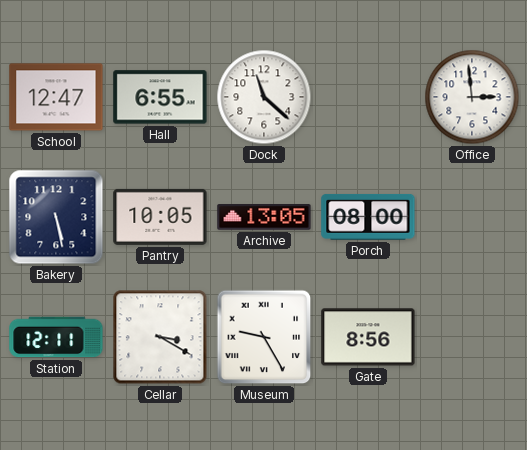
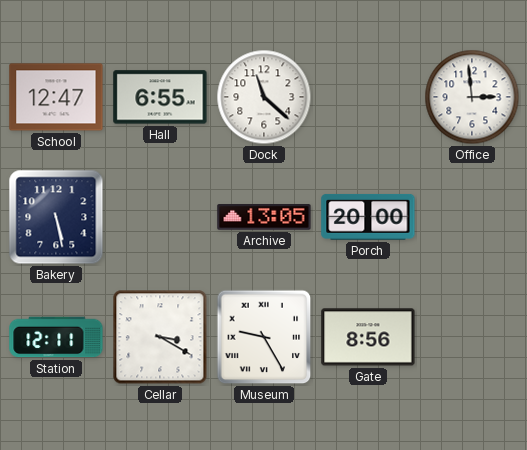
Pantry: 10:05 -> none (160, 217)
Porch: 08:00 -> 20:00 (368, 217)
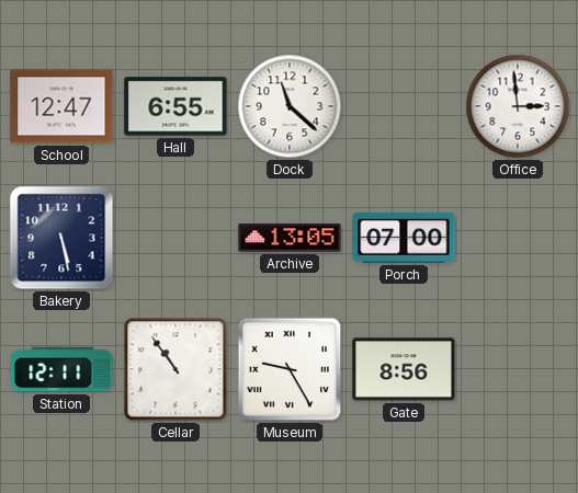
Porch: 20:00 -> 07:00 (404, 238)
Cellar: 3:20 -> 10:54 (175, 369)
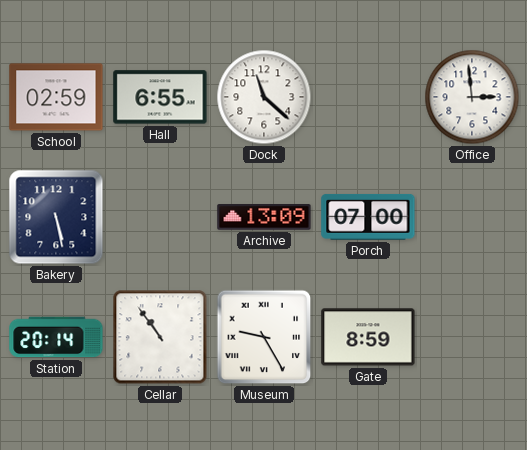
School: 12:47 -> 02:59 (56, 97)
Archive: 13:05 -> 13:09 (264, 217)
Station: 12:11 -> 20:14 (56, 337)
Gate: 8:56 -> 8:59 (368, 337)
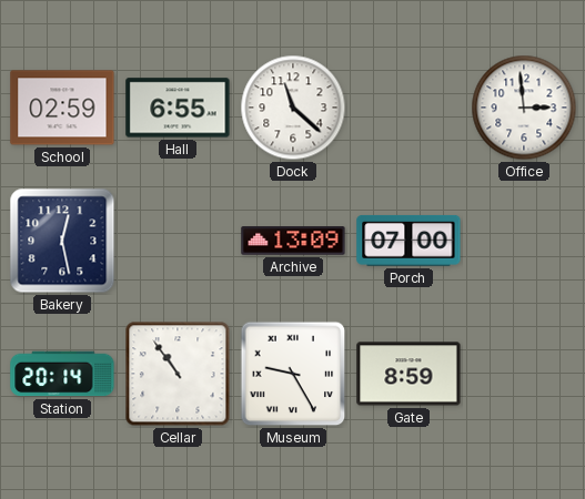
Bakery: 5:28 -> 12:28 (62, 241)
